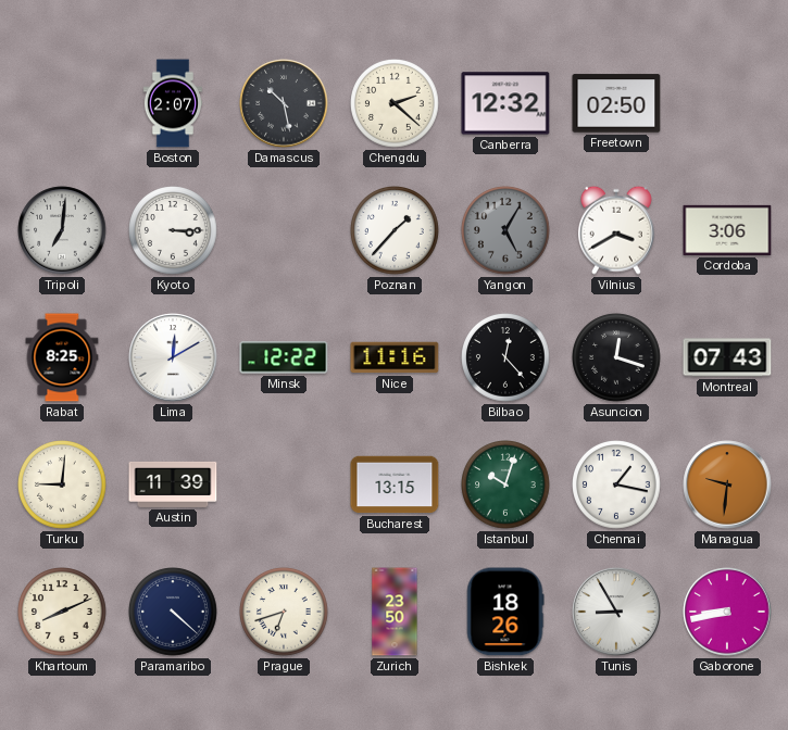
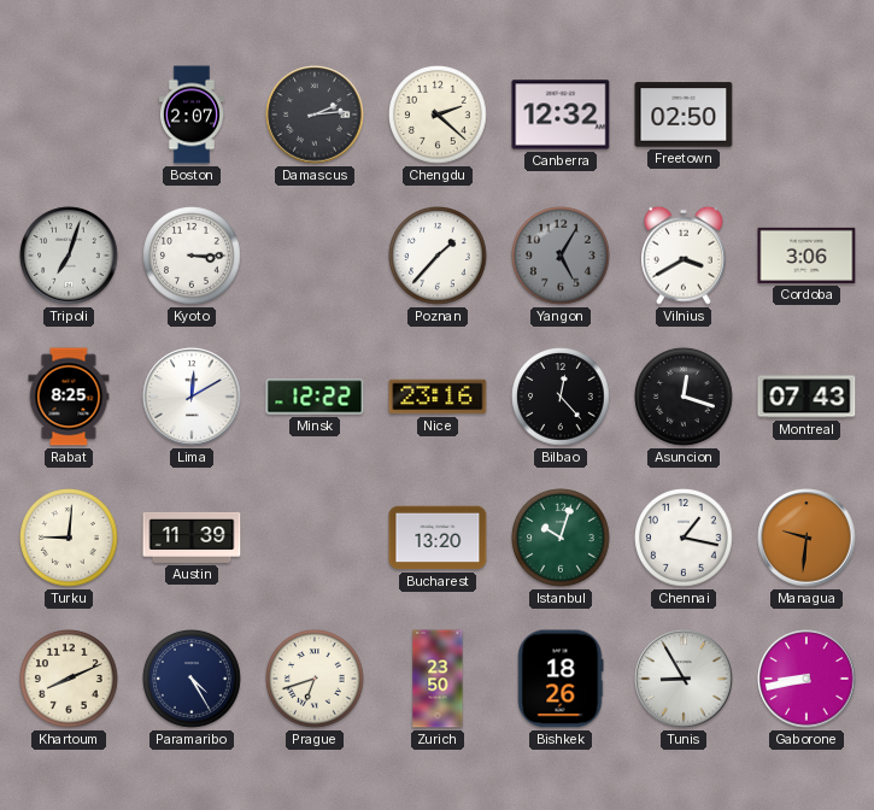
Damascus: 10:28 -> 2:14 (315, 115)
Tripoli: 7:01 -> 7:03 (69, 256)
Nice: 11:16 -> 23:16 (438, 397)
Bucharest: 13:15 -> 13:20 (438, 538)
Paramaribo: 4:22 -> 4:25 (192, 679)
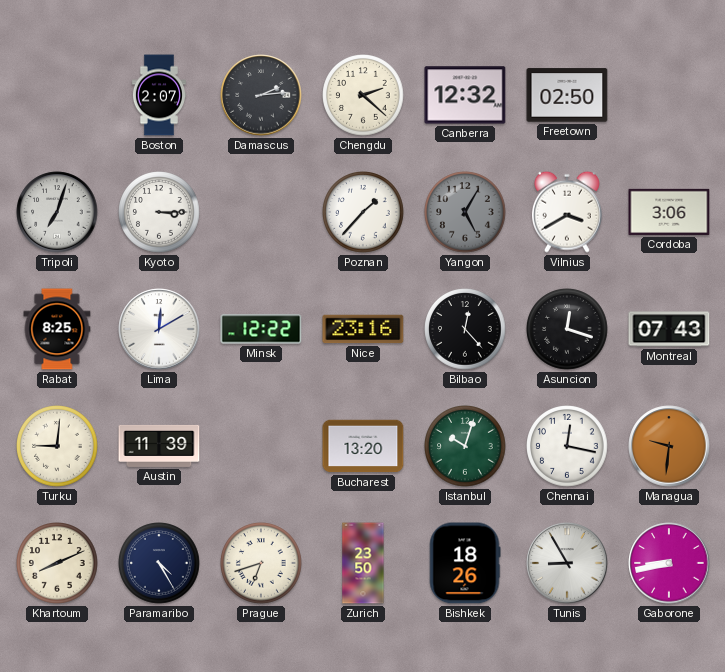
Chennai: 1:17 -> 12:17 (567, 446)
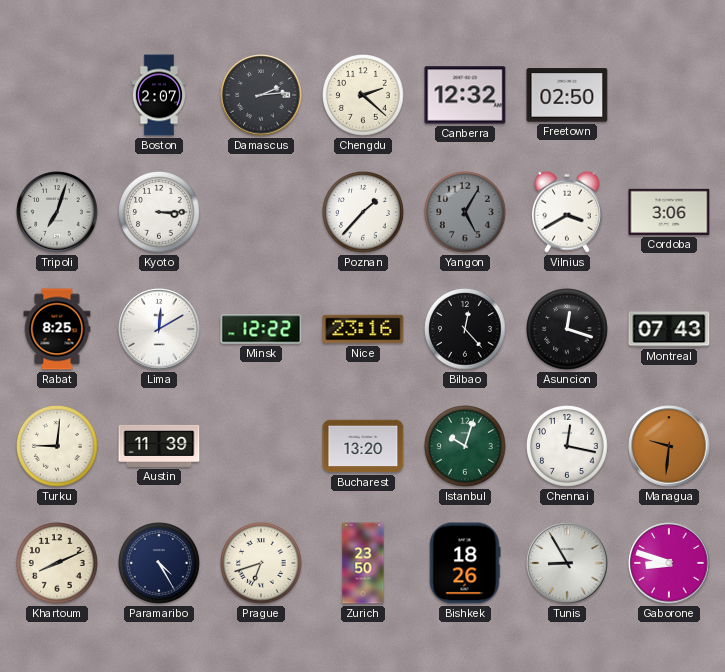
Gaborone: 8:43 -> 8:48 (669, 563)
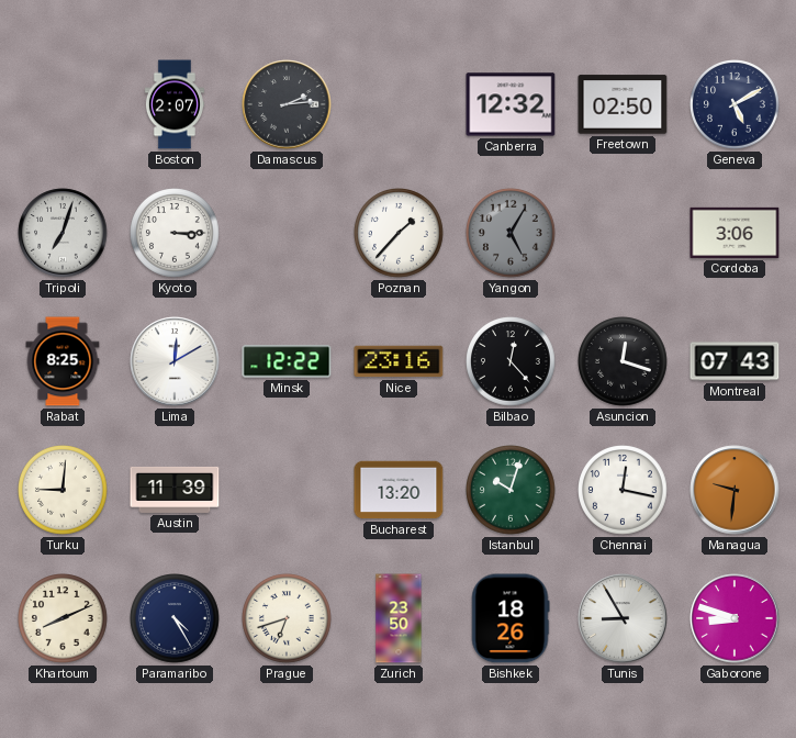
Chengdu: 2:22 -> none (363, 95)
Geneva: none -> 5:10 (735, 104)
Vilnius: 3:40 -> none (567, 212)
